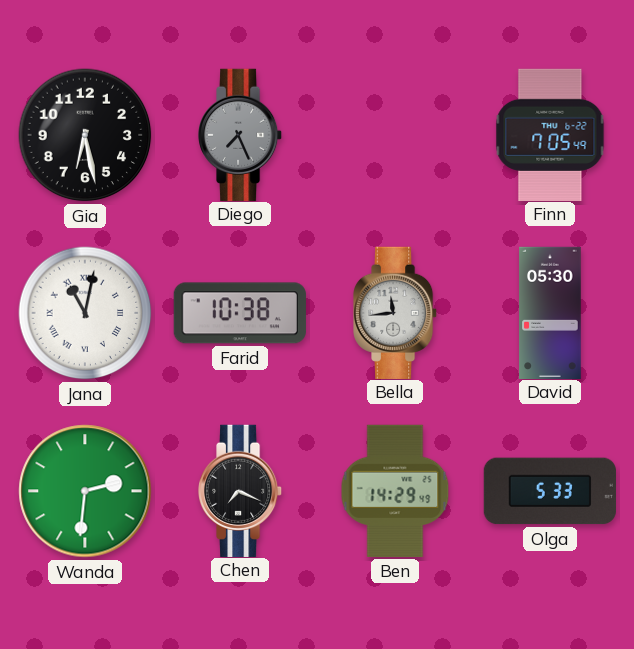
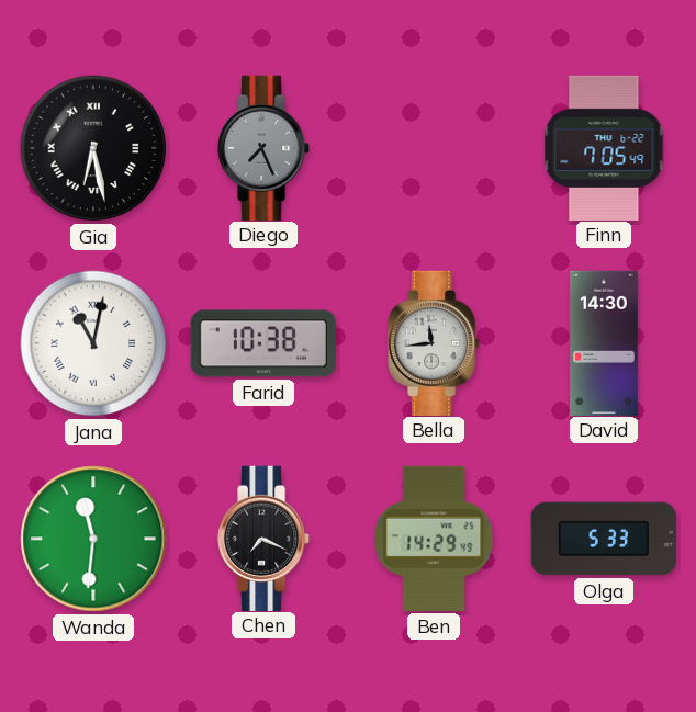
Gia numerals: Arabic -> Roman (93, 148)
David: 05:30 -> 14:30 (604, 342)
Wanda: 2:31 -> 11:31 (93, 539)
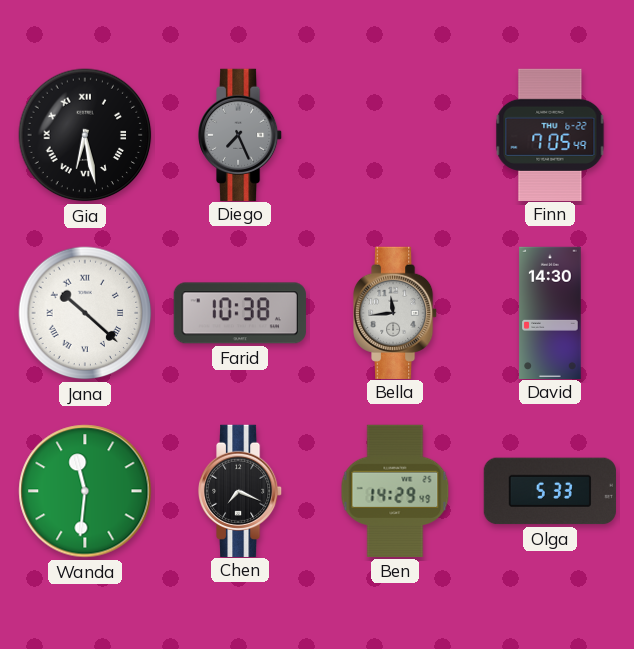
Jana: 11:02 -> 10:22 (85, 313)
